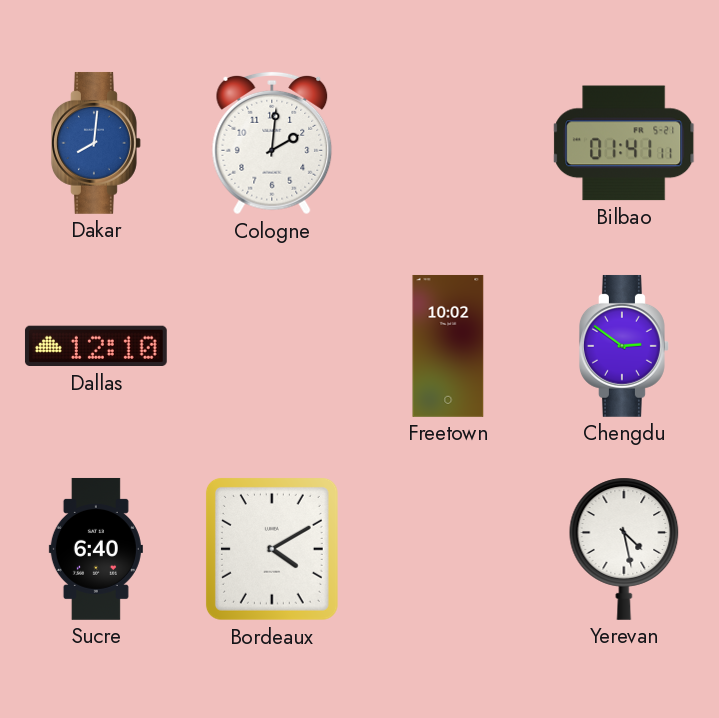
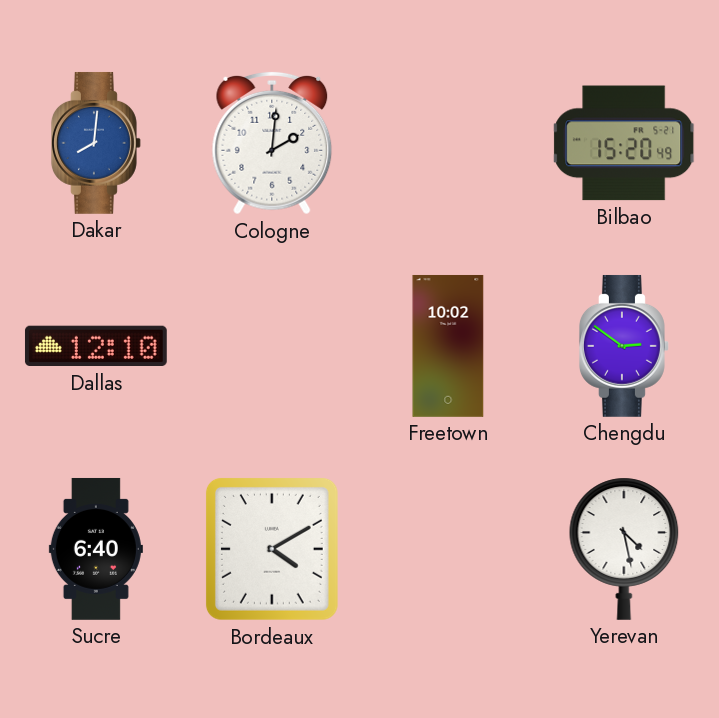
Bilbao: 01:41 -> 15:20 (624, 143)
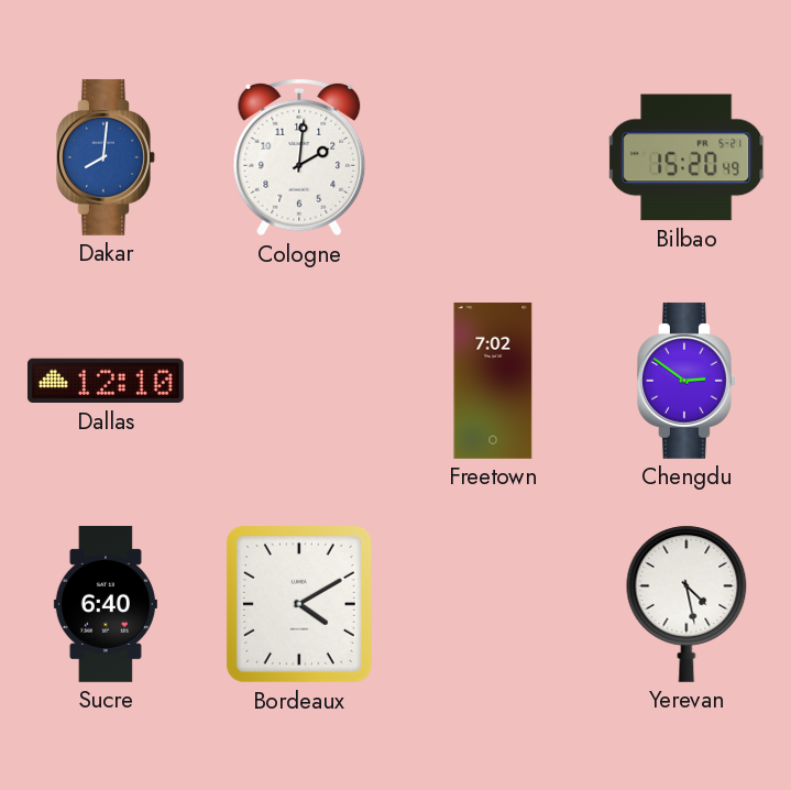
Freetown: 10:02 -> 7:02 (493, 381)
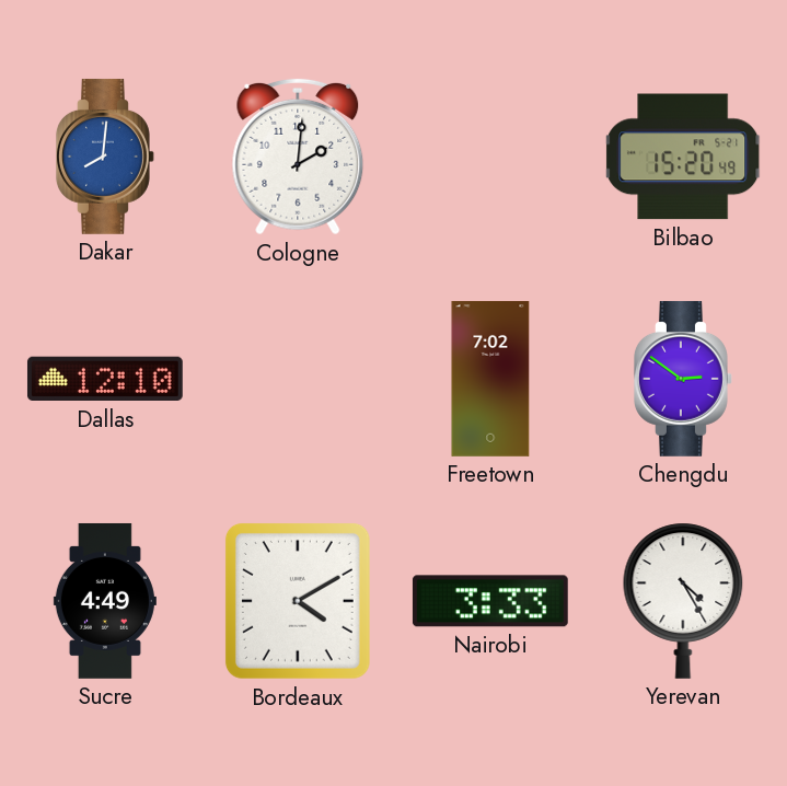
Sucre: 6:40 -> 4:49 (105, 601)
Nairobi: none -> 3:33 (490, 601)
Yerevan: 4:28 -> 4:25 (683, 601)
